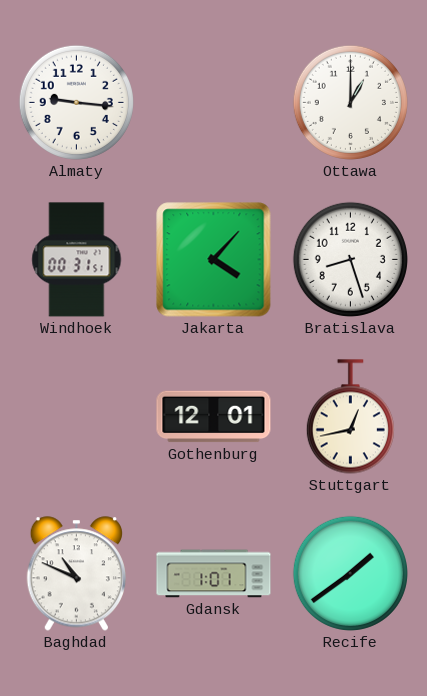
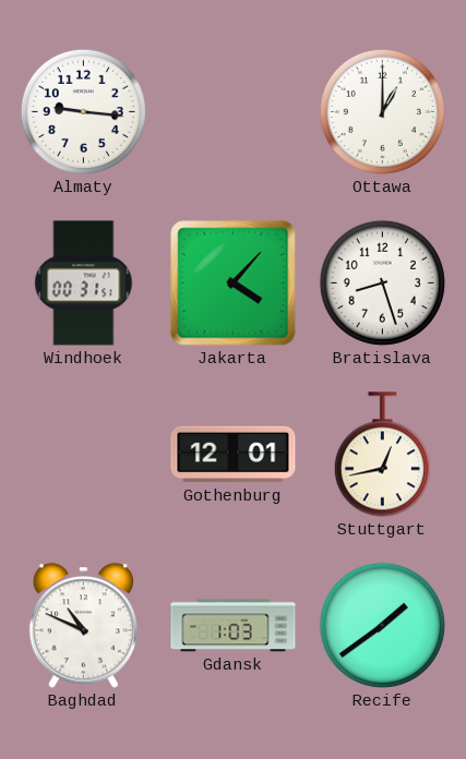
Gdansk: 1:01 -> 1:03 (234, 626)
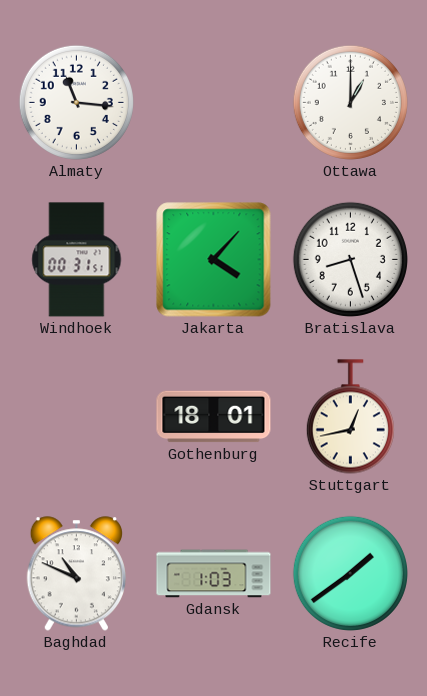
Almaty: 9:16 -> 11:16 (76, 102)
Gothenburg: 12:01 -> 18:01 (214, 417)
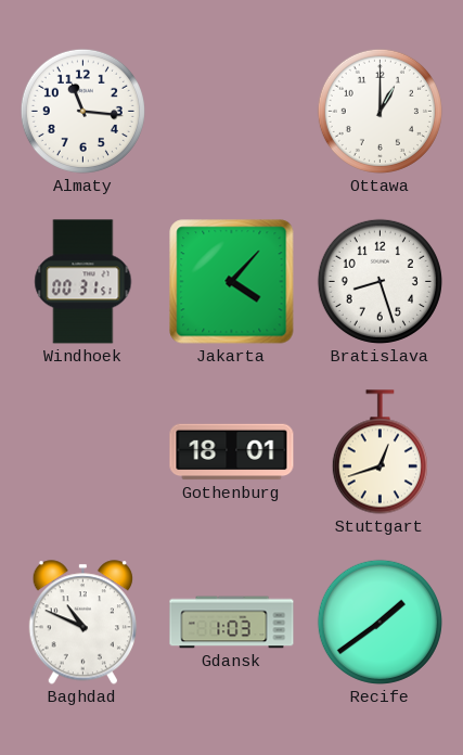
Stuttgart: 12:43 -> 12:42 (380, 452)
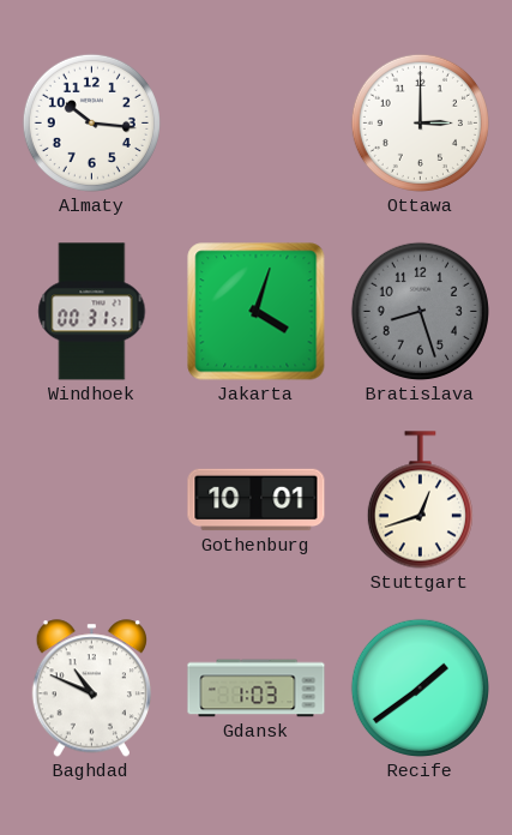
Almaty: 11:16 -> 10:16 (91, 122)
Ottawa: 1:00 -> 3:00 (420, 122)
Jakarta: 4:07 -> 4:03 (257, 312)
Bratislava dial: white -> grey (420, 311)
Gothenburg: 18:01 -> 10:01 (257, 500)
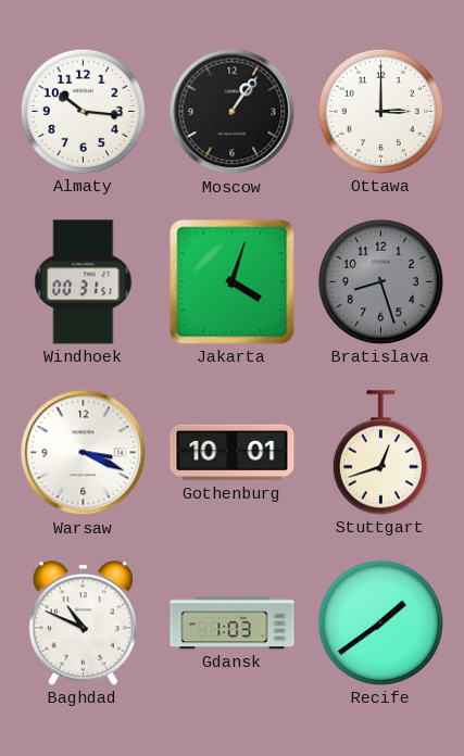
Moscow: none -> 1:06 (233, 112)
Warsaw: none -> 3:19 (84, 453)
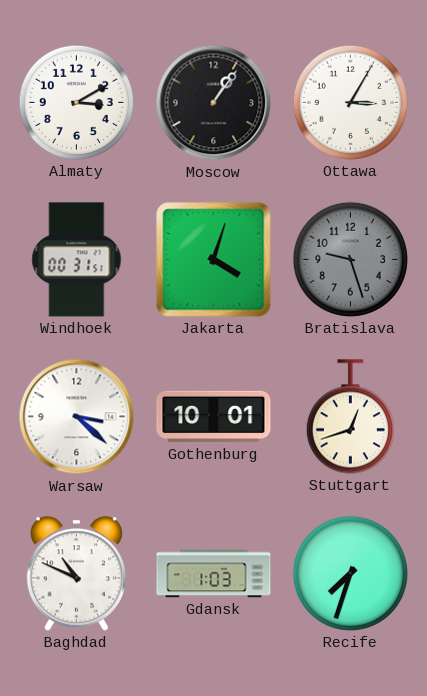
Almaty: 10:16 -> 3:10 (76, 102)
Ottawa: 3:00 -> 3:05 (350, 102)
Bratislava: 8:27 -> 9:27 (350, 259)
Warsaw: 3:19 -> 3:22 (77, 417)
Recife: 1:39 -> 7:33 (350, 573)
